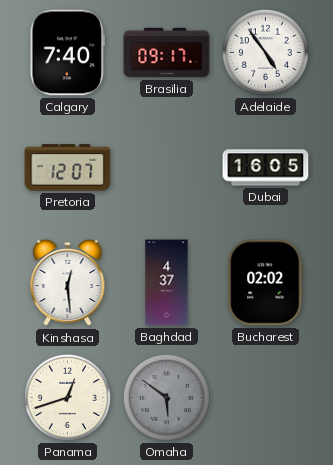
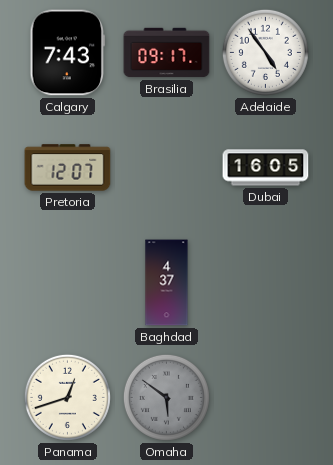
Calgary: 7:40 -> 7:43 (67, 53)
Kinshasa: 12:29 -> none (68, 283)
Bucharest: 02:02 -> none (266, 283)
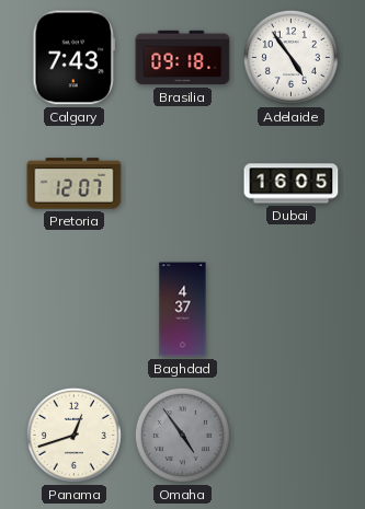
Brasilia: 09:17 -> 09:18 (183, 58)
Omaha: 5:51 -> 4:54 (182, 435)
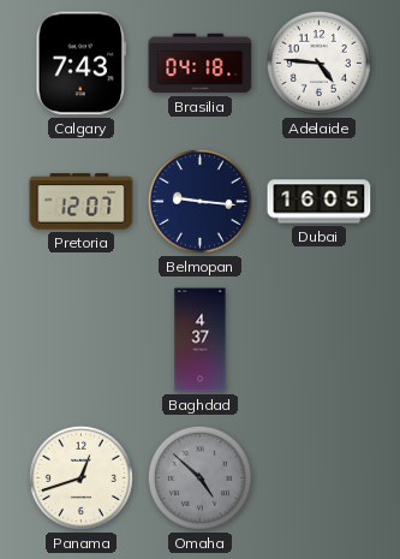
Brasilia: 09:18 -> 04:18 (201, 64)
Adelaide: 4:54 -> 4:46 (318, 63)
Belmopan: none -> 9:16 (199, 201)
Omaha: 4:54 -> 4:52 (199, 477)
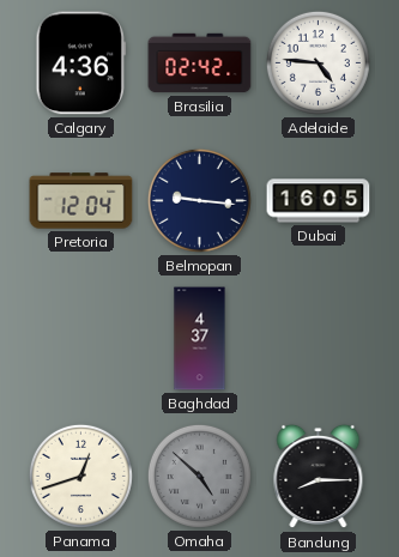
Calgary: 7:43 -> 4:36 (80, 63)
Brasilia: 04:18 -> 02:42 (200, 63)
Pretoria: 12:07 -> 12:04 (81, 201)
Bandung: none -> 8:15 (319, 477)
